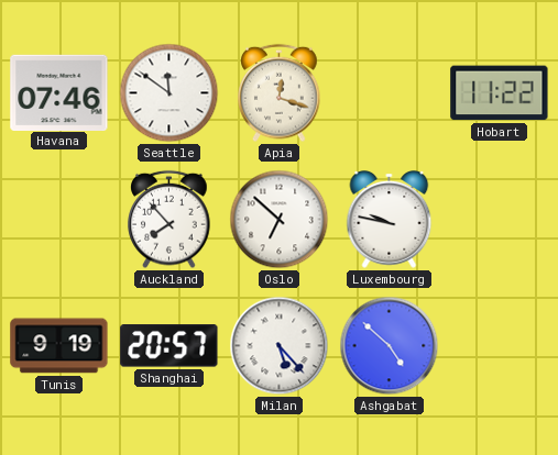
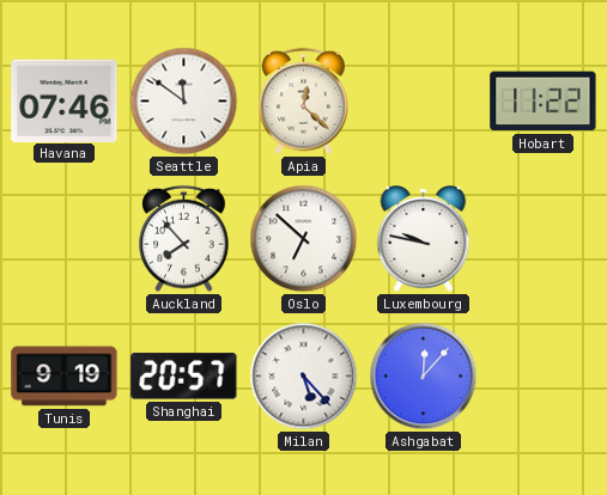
Apia: 12:18 -> 12:22 (304, 102)
Ashgabat: 4:52 -> 12:07 (424, 377)
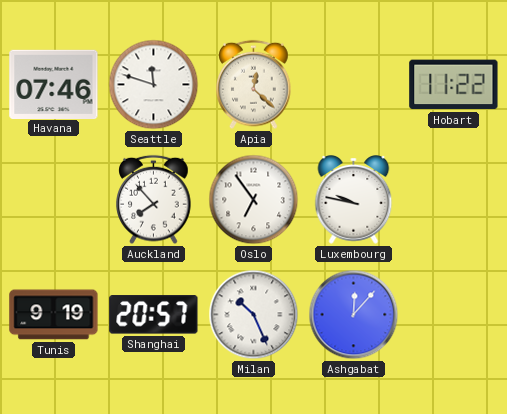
Seattle: 11:51 -> 11:48 (154, 85)
Oslo: 6:52 -> 6:54 (254, 200)
Milan: 5:23 -> 10:26 (254, 315)
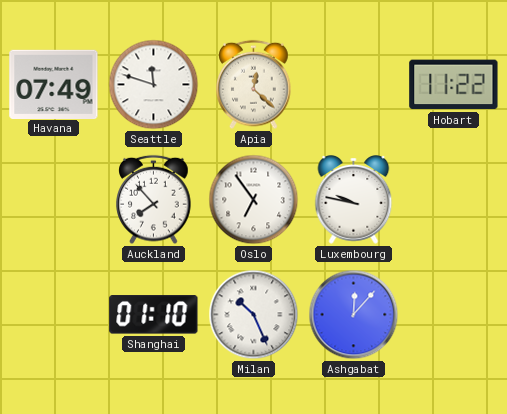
Havana: 07:46 -> 07:49 (54, 84)
Tunis: 9:19 -> none (54, 315)
Shanghai: 20:57 -> 01:10 (154, 315)
